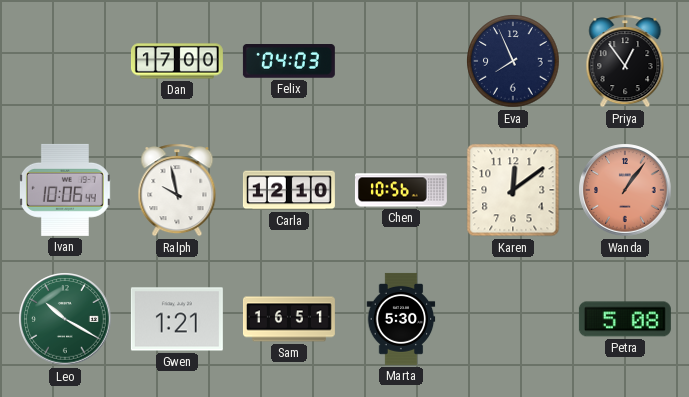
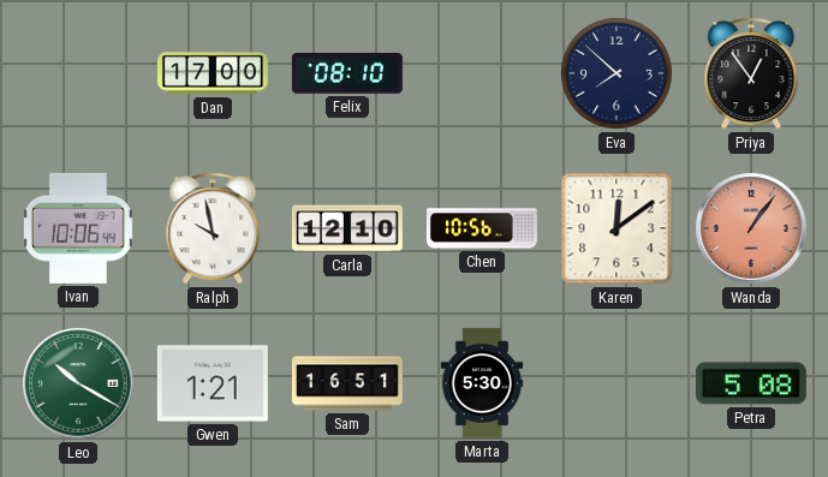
Felix: 04:03 -> 08:10 (347, 73)
Eva: 7:56 -> 7:52 (616, 73)
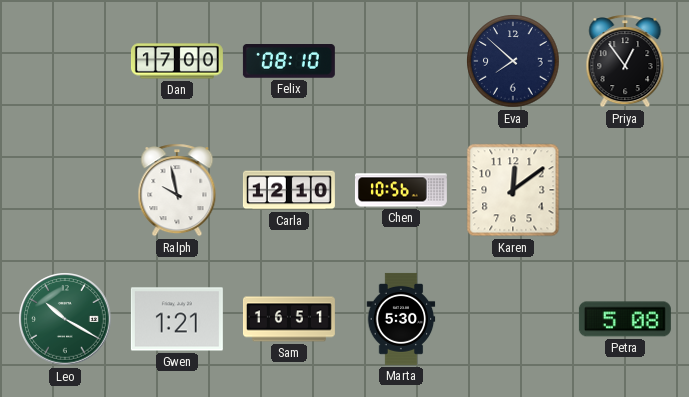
Ivan: 10:06 -> none (78, 228)
Wanda: 1:06 -> none (751, 228)
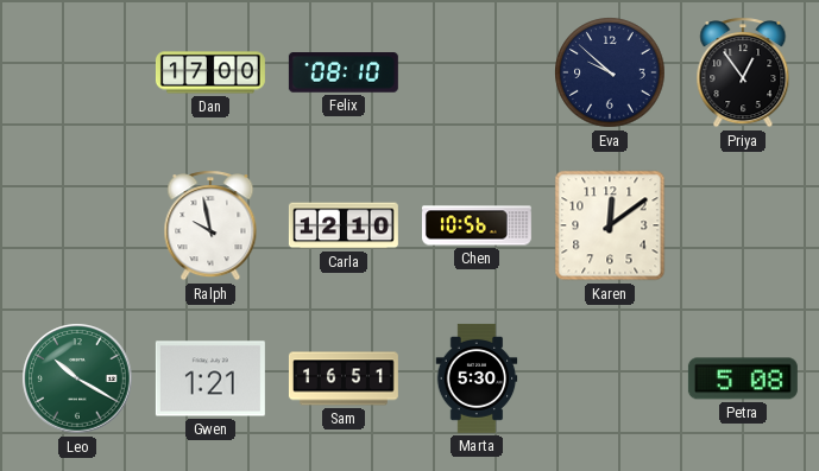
Eva: 7:52 -> 9:52 (610, 72)
